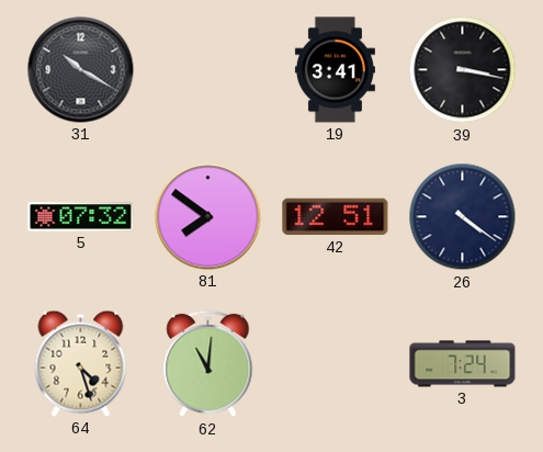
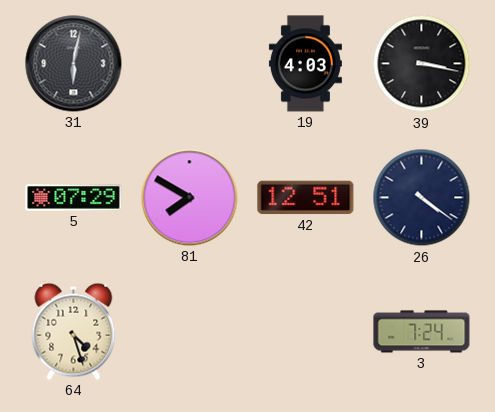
31: 10:20 -> 6:02 (74, 64)
19: 3:41 -> 4:03 (305, 64)
5: 07:32 -> 07:29 (74, 198)
81: 7:51 -> 7:50 (190, 198)
62: 11:01 -> none (208, 364)
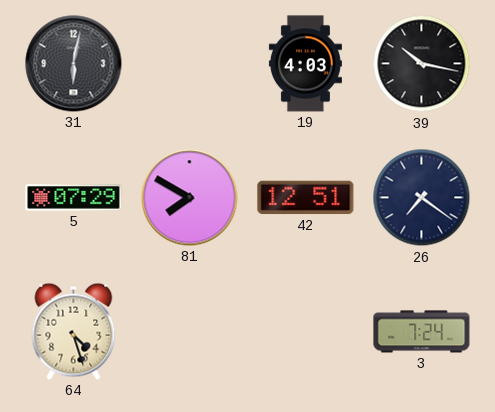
39: 3:17 -> 10:17 (422, 64)
26: 4:21 -> 7:21 (422, 198)
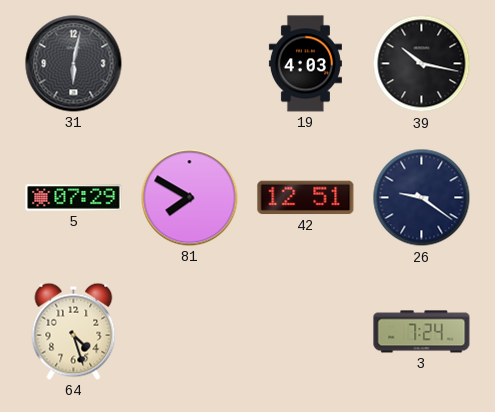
26: 7:21 -> 9:21 (422, 198)
